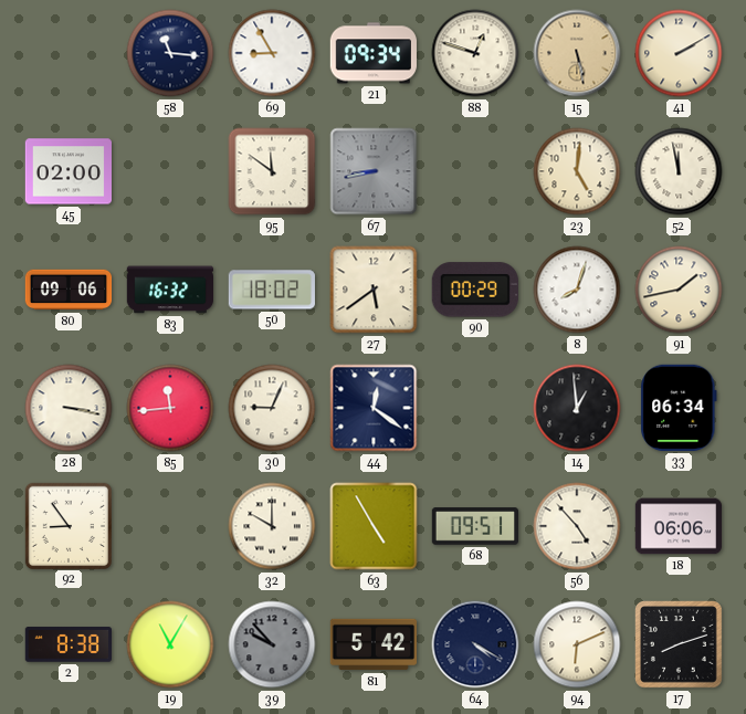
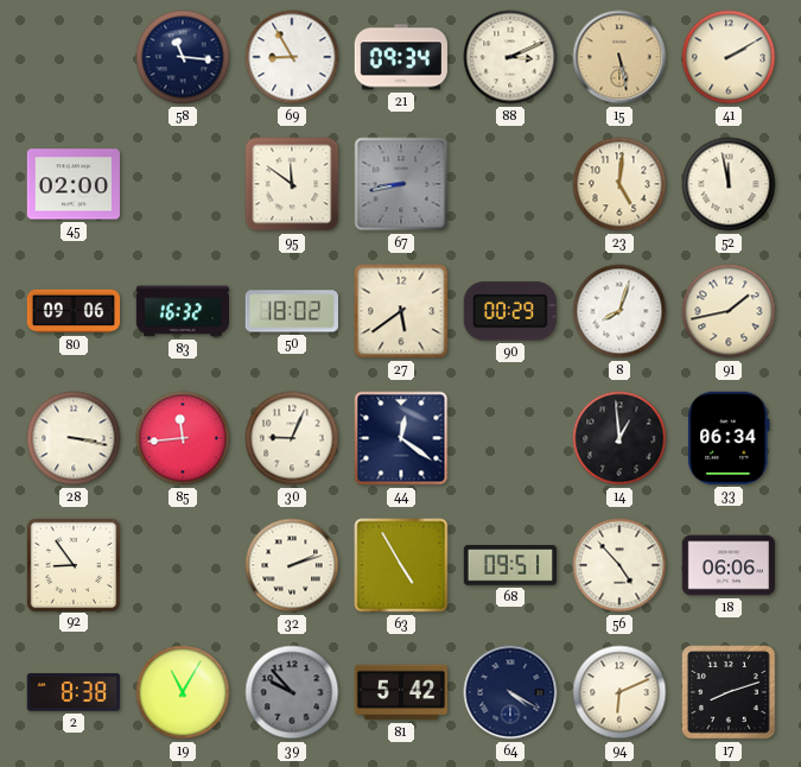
88: 12:48 -> 3:11 (510, 57)
32: 10:00 -> 2:12 (292, 565)
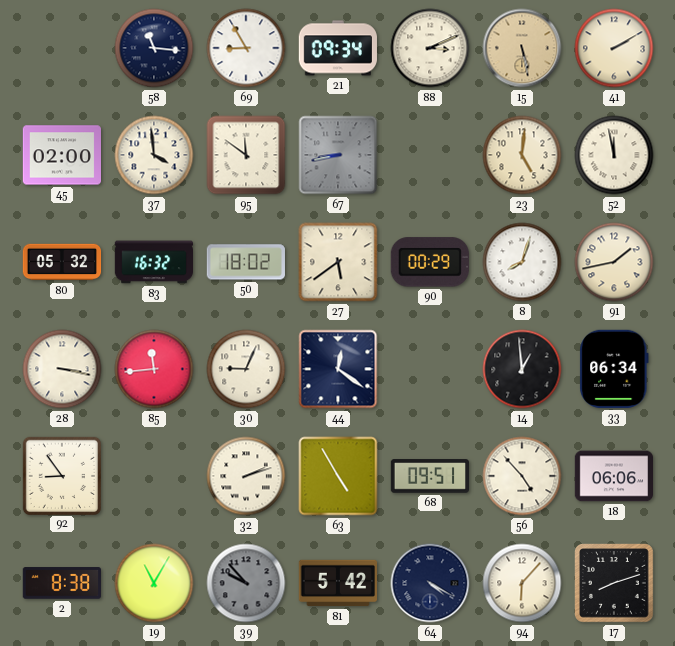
37: none -> 3:59 (154, 155)
80: 09:06 -> 05:32 (62, 262)
94: 6:11 -> 6:07 (522, 583)
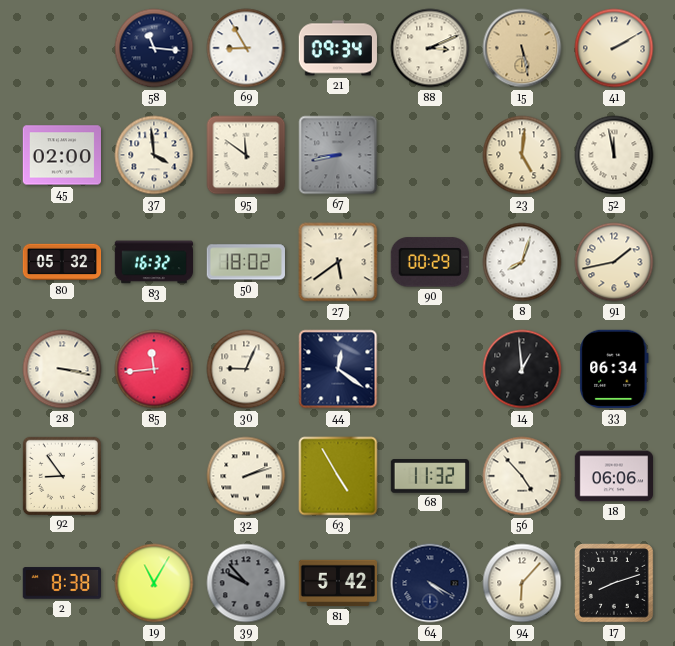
68: 09:51 -> 11:32 (429, 476)
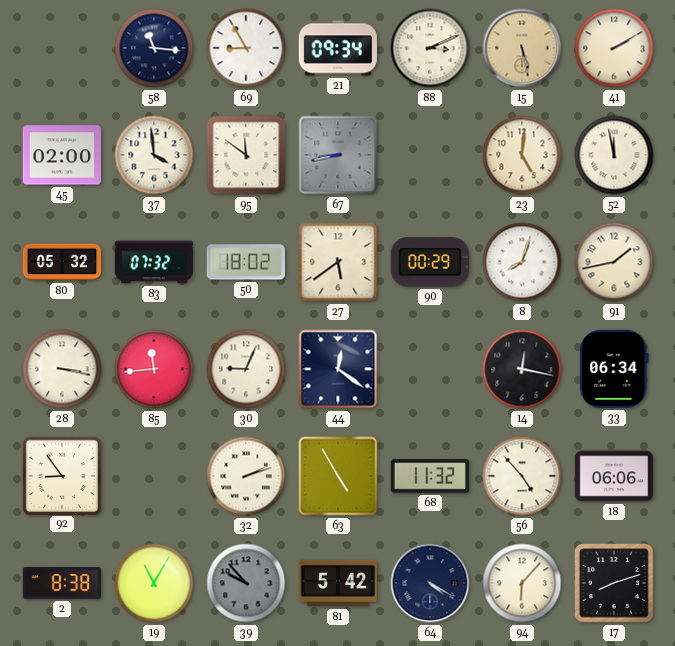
83: 16:32 -> 07:32 (153, 262)
14: 12:59 -> 12:17 (522, 369)
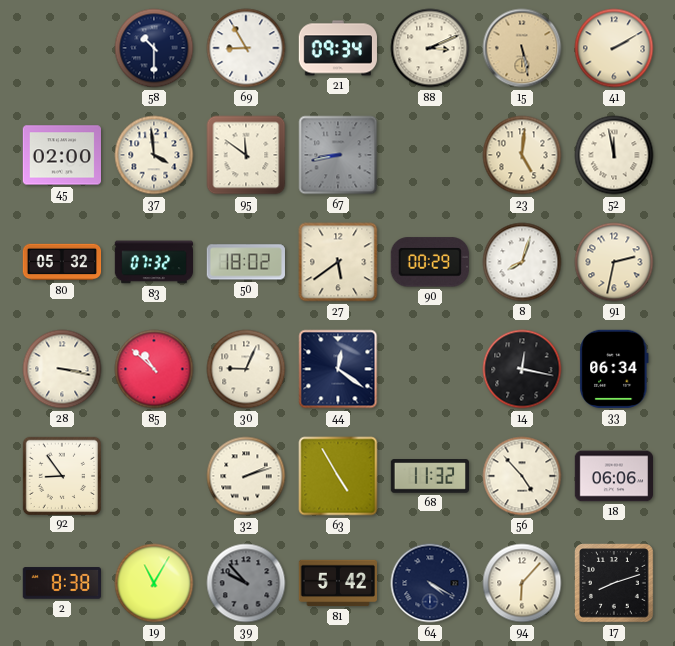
58: 11:16 -> 10:30 (154, 48)
91: 1:43 -> 2:32 (614, 262)
85: 11:44 -> 10:52 (154, 369)
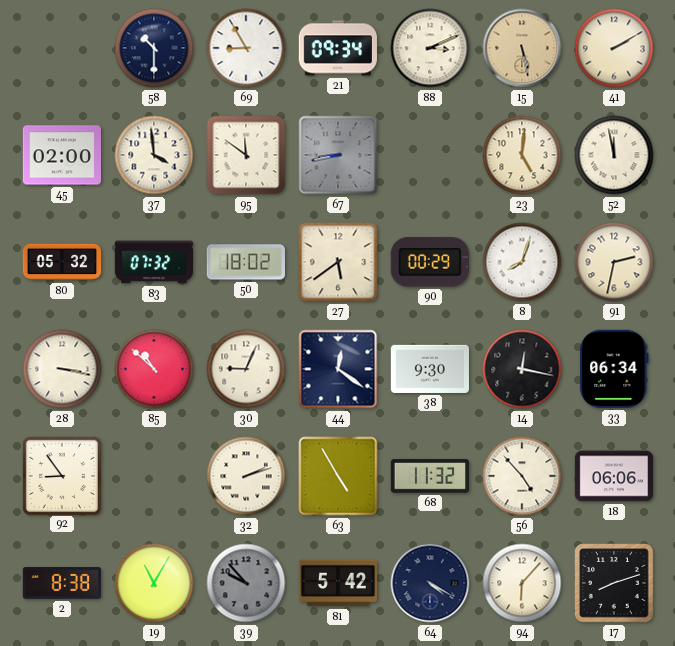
38: none -> 9:30 (429, 369)
